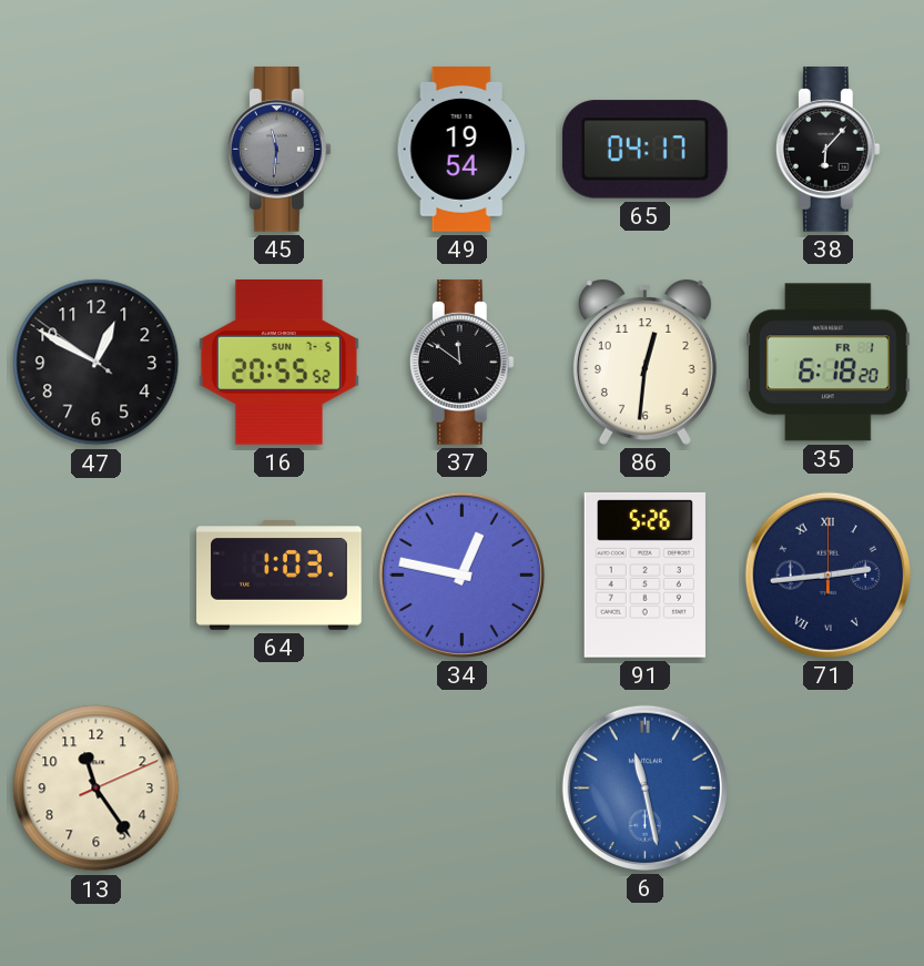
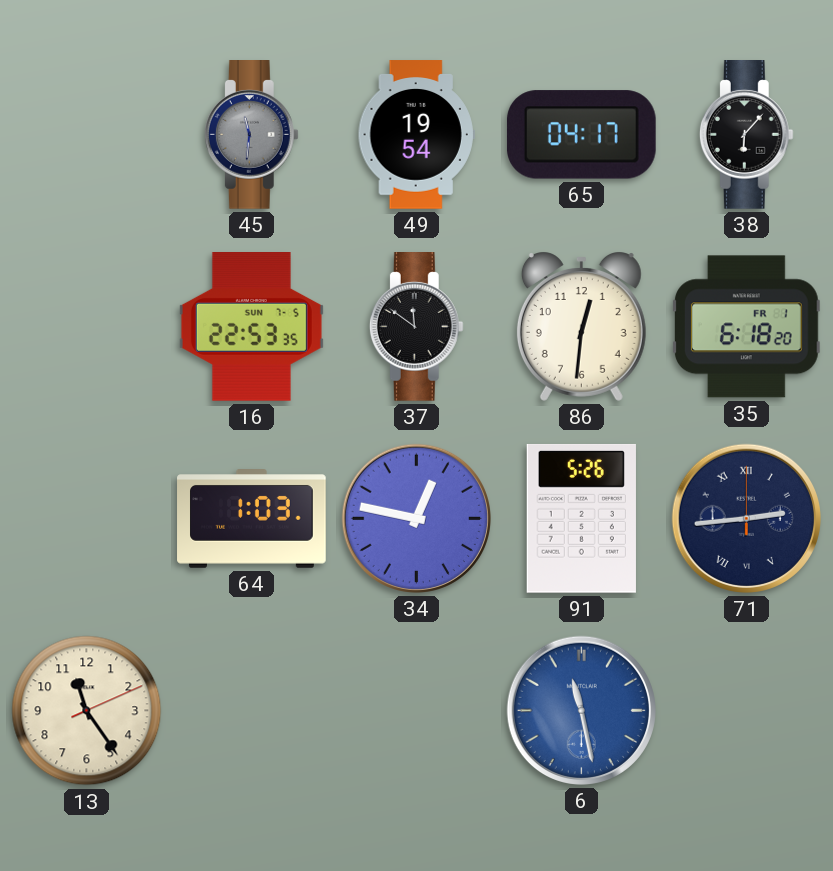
47: 12:49 -> none (97, 363)
16: 20:55 -> 22:53 (251, 327)
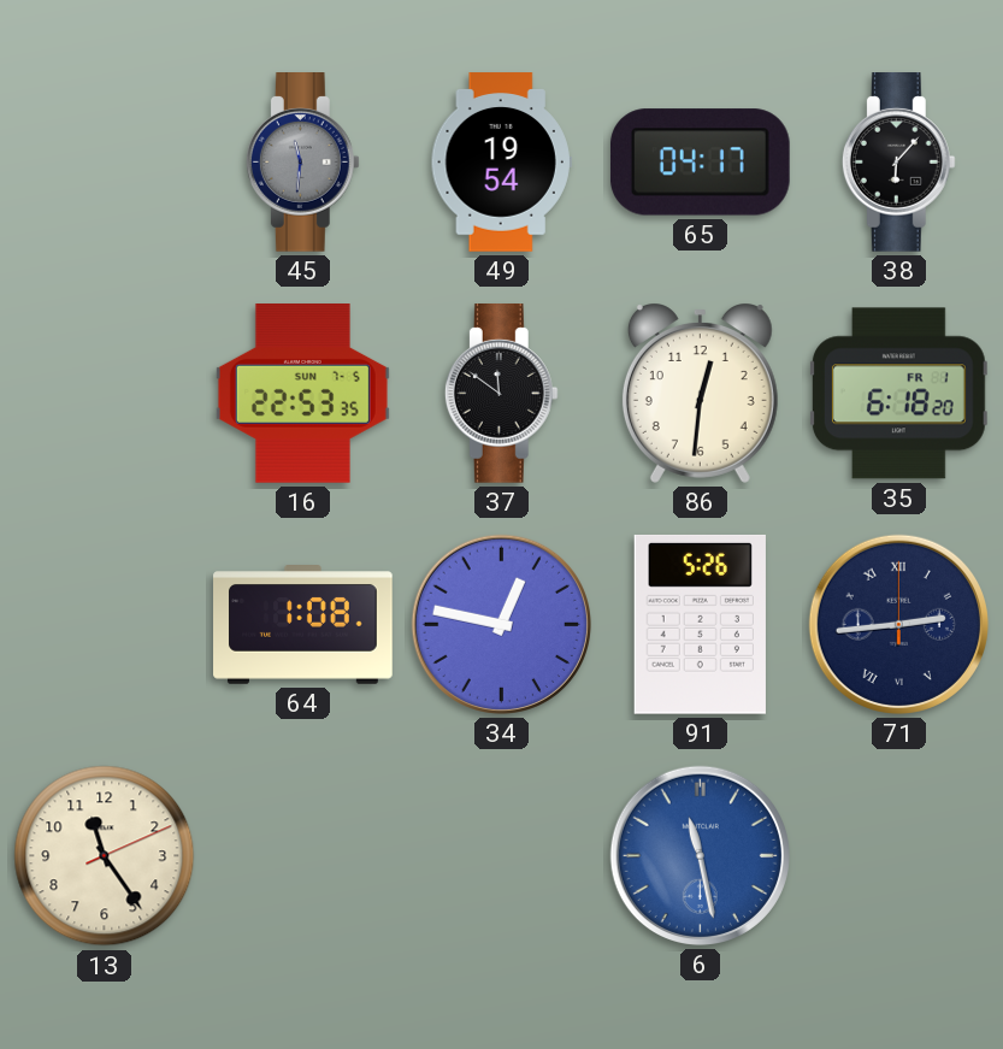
64: 1:03 -> 1:08 (303, 625)
